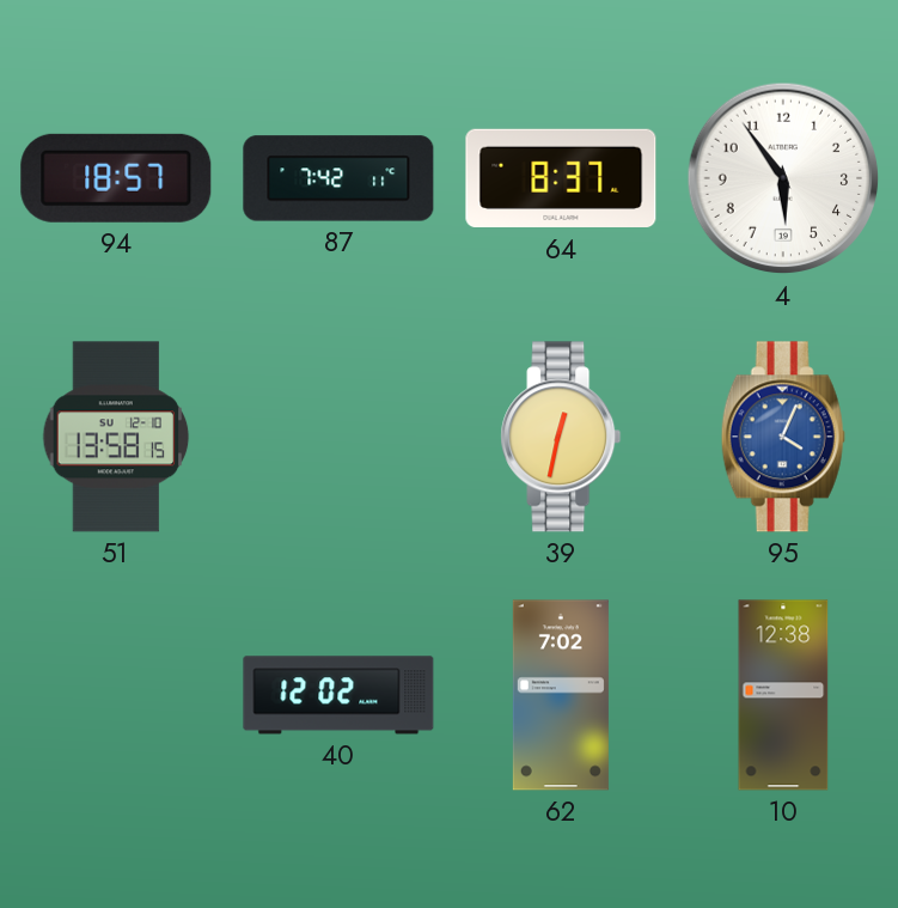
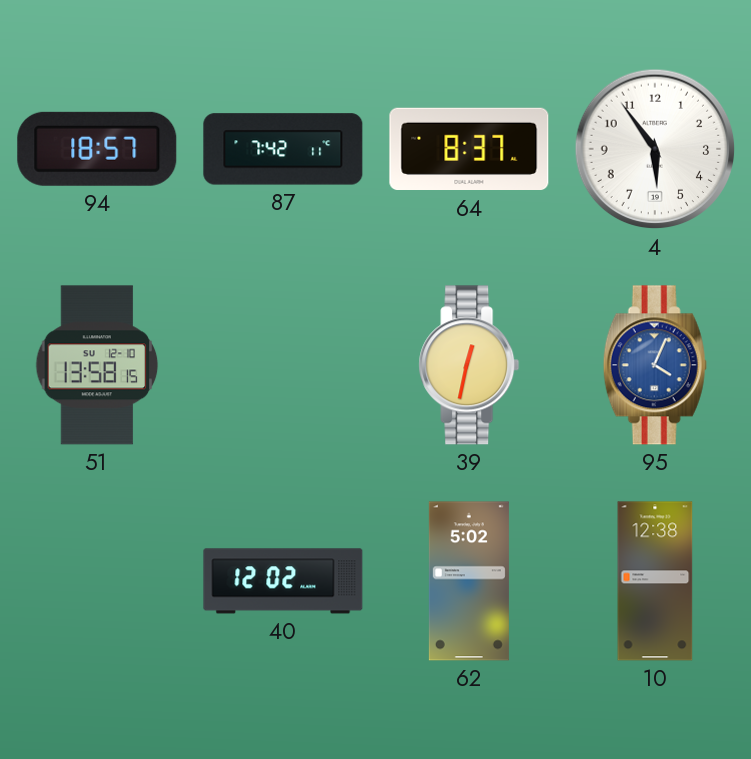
62: 7:02 -> 5:02 (469, 581)
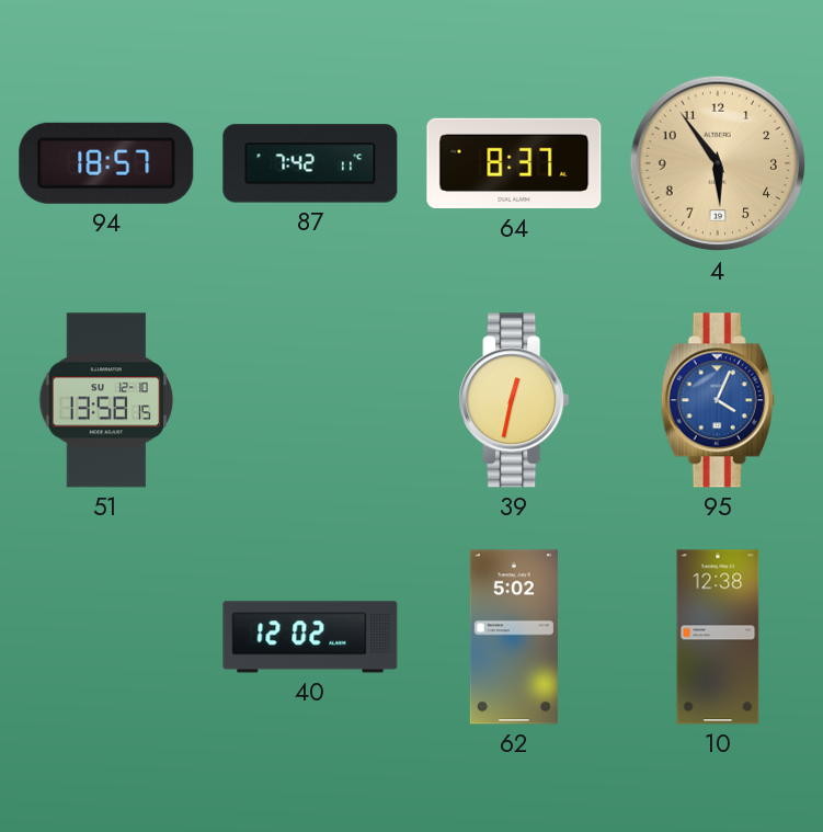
4 dial: white -> champagne (718, 163)
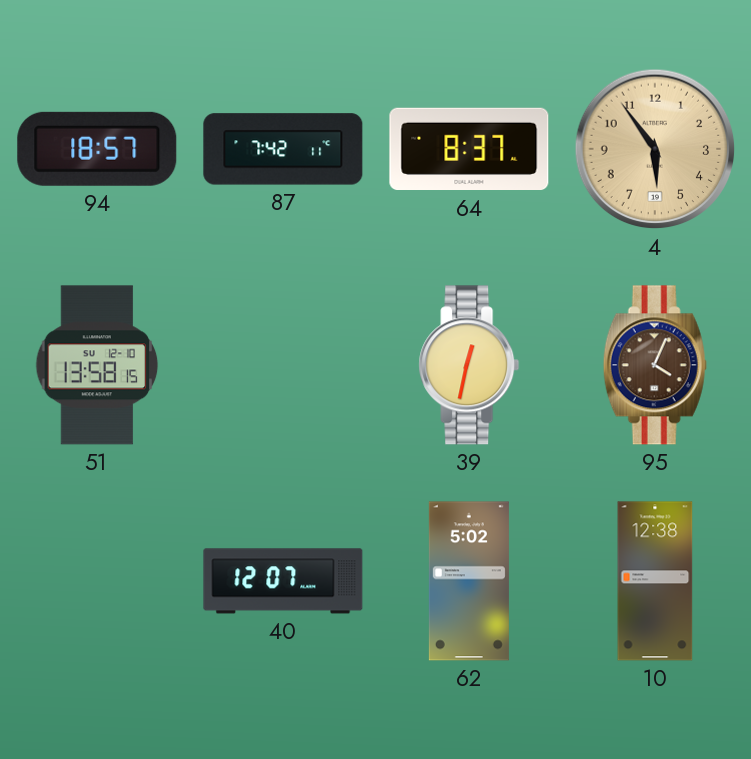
95 dial: blue -> brown (655, 365)
40: 12:02 -> 12:07 (283, 581)
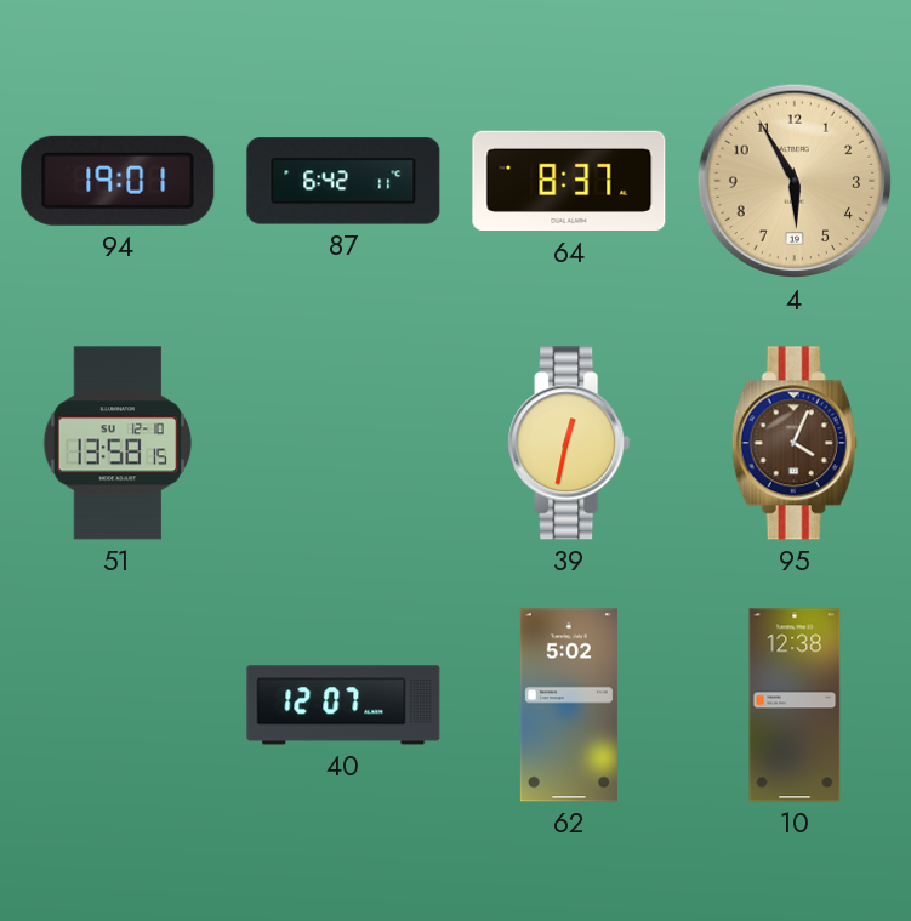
94: 18:57 -> 19:01 (118, 181)
87: 7:42 -> 6:42 (343, 181)
4: 5:54 -> 5:55 (795, 181)
